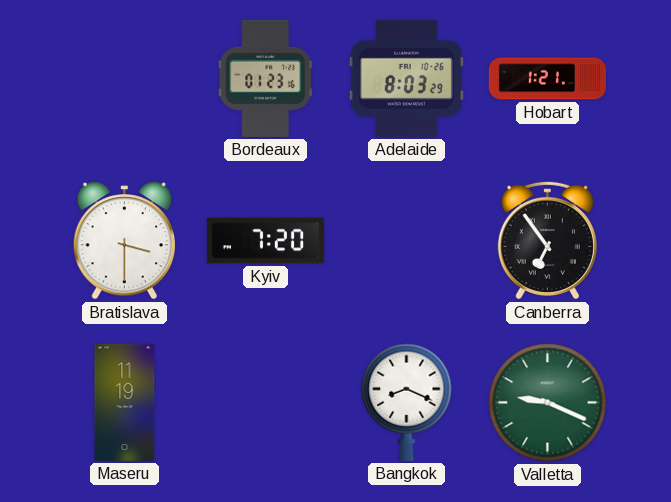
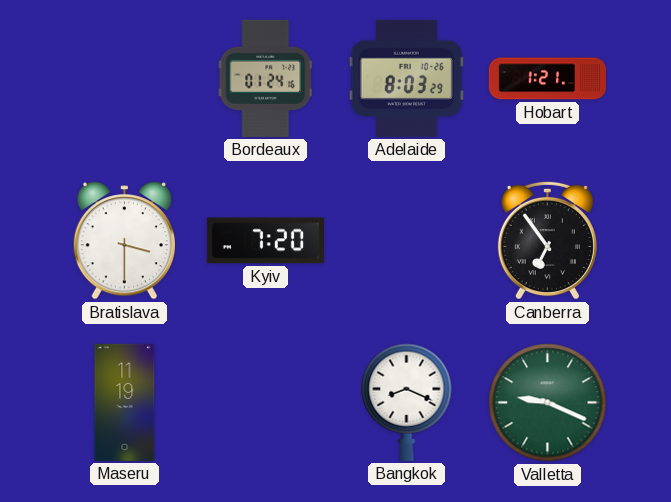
Bordeaux: 01:23 -> 01:24 (266, 78)
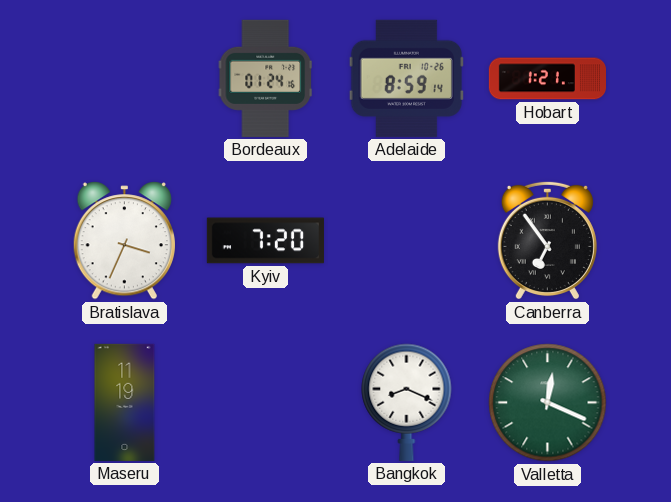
Adelaide: 8:03 -> 8:59 (406, 78)
Bratislava: 3:30 -> 3:34 (124, 241)
Valletta: 9:19 -> 12:19 (548, 403)
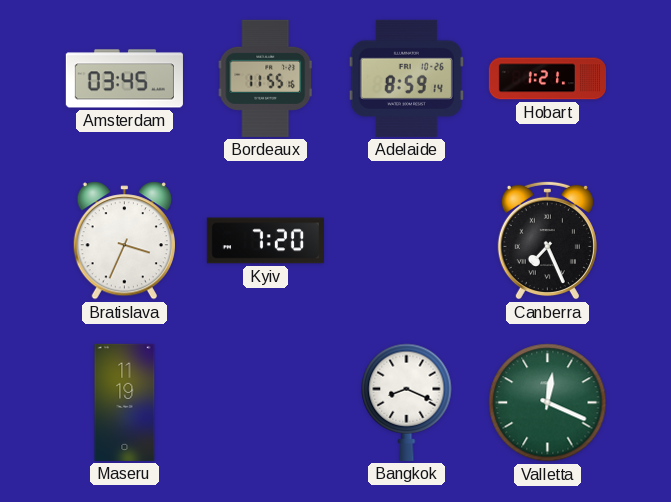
Amsterdam: none -> 03:45 (124, 79)
Bordeaux: 01:24 -> 11:55 (266, 78)
Canberra: 6:54 -> 7:26 (547, 240)
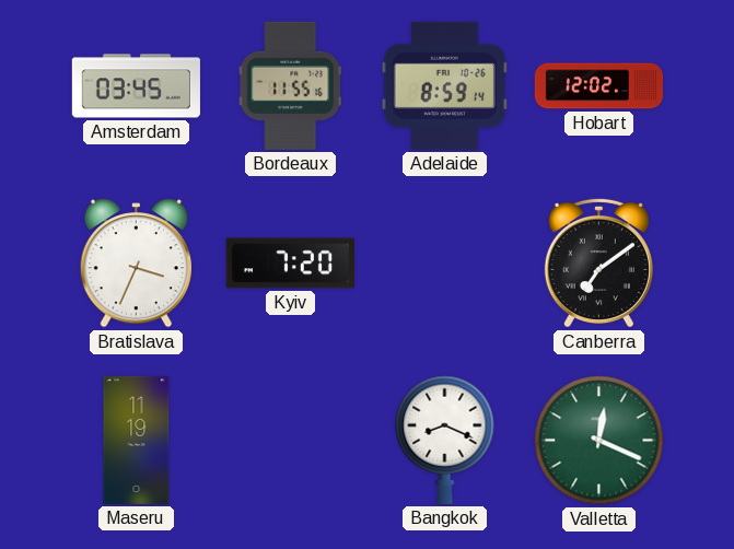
Hobart: 1:21 -> 12:02 (598, 86)
Canberra: 7:26 -> 7:09 (598, 262)
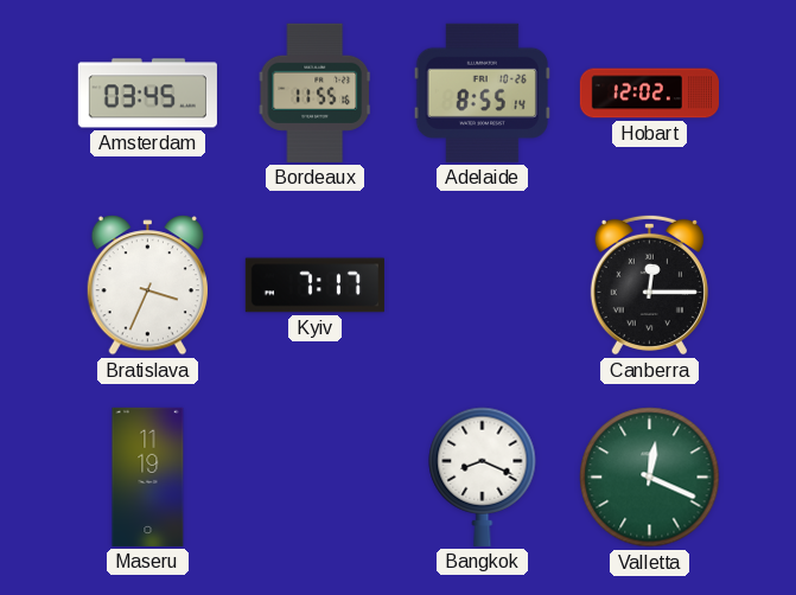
Adelaide: 8:59 -> 8:55 (482, 92)
Kyiv: 7:20 -> 7:17 (314, 286)
Canberra: 7:09 -> 12:15 (649, 284)
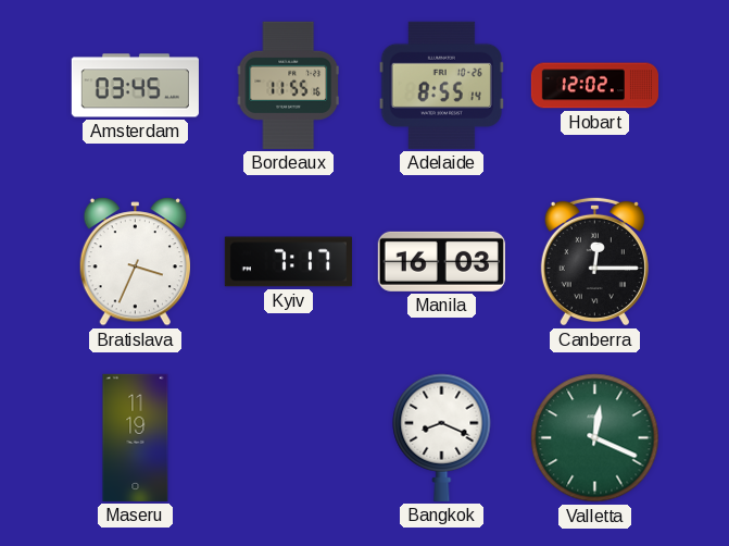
Manila: none -> 16:03 (441, 261)
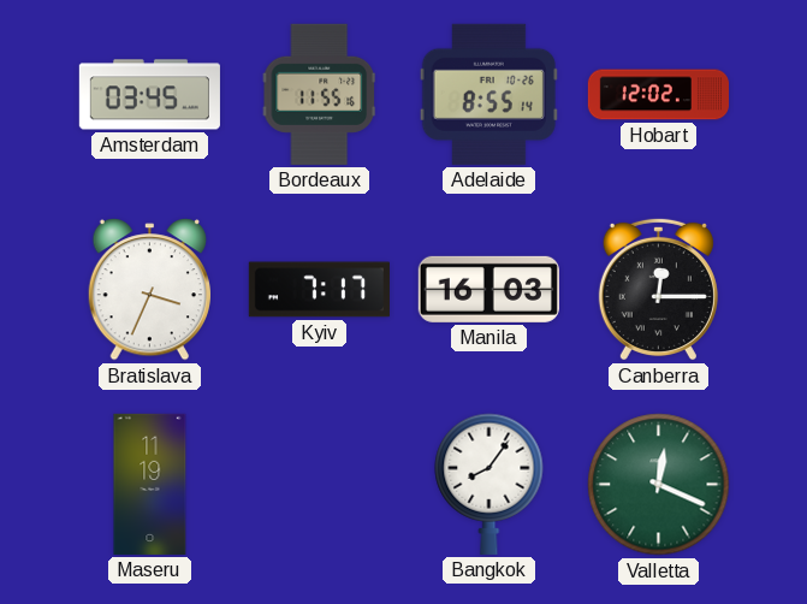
Bangkok: 8:19 -> 8:06 (489, 484)
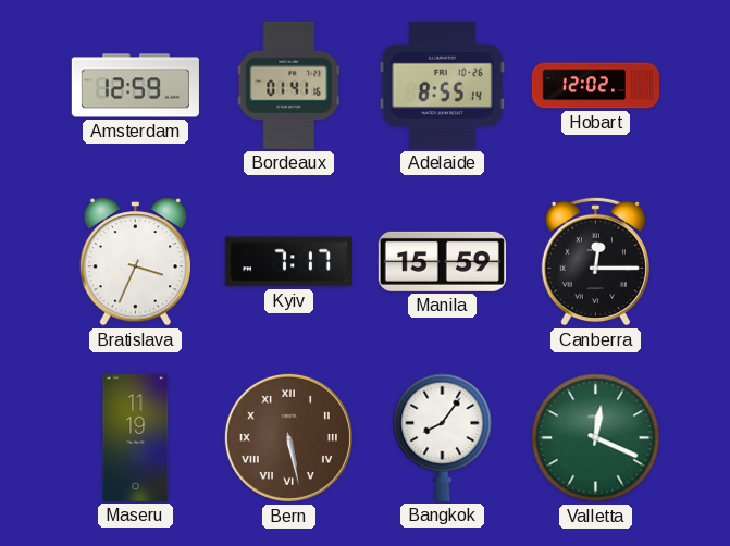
Amsterdam: 03:45 -> 12:59 (135, 86)
Bordeaux: 11:55 -> 01:41 (289, 85)
Manila: 16:03 -> 15:59 (442, 261)
Bern: none -> 5:28 (288, 437)
